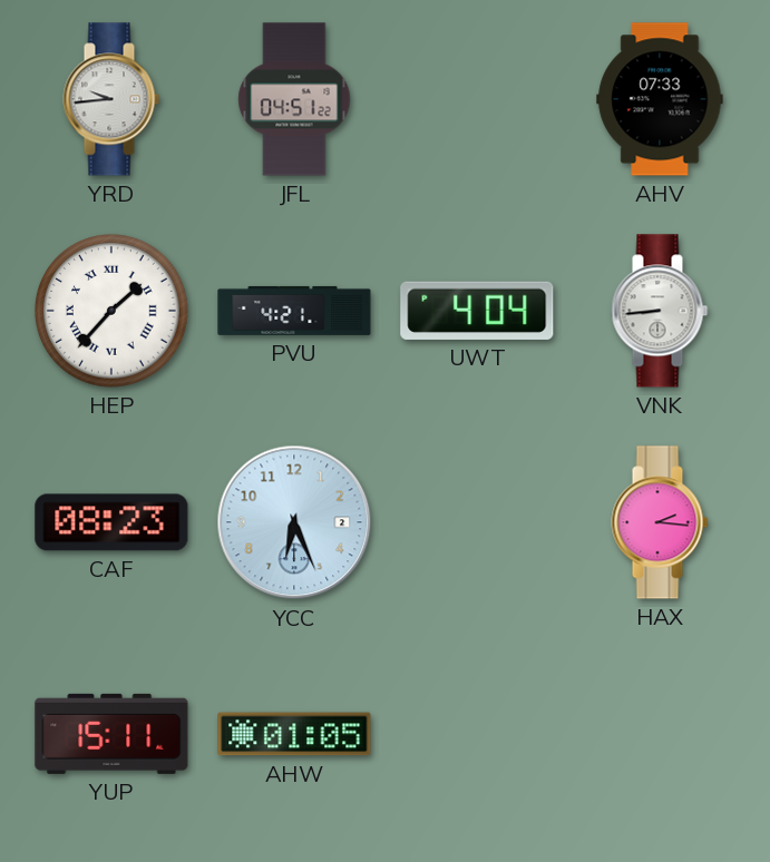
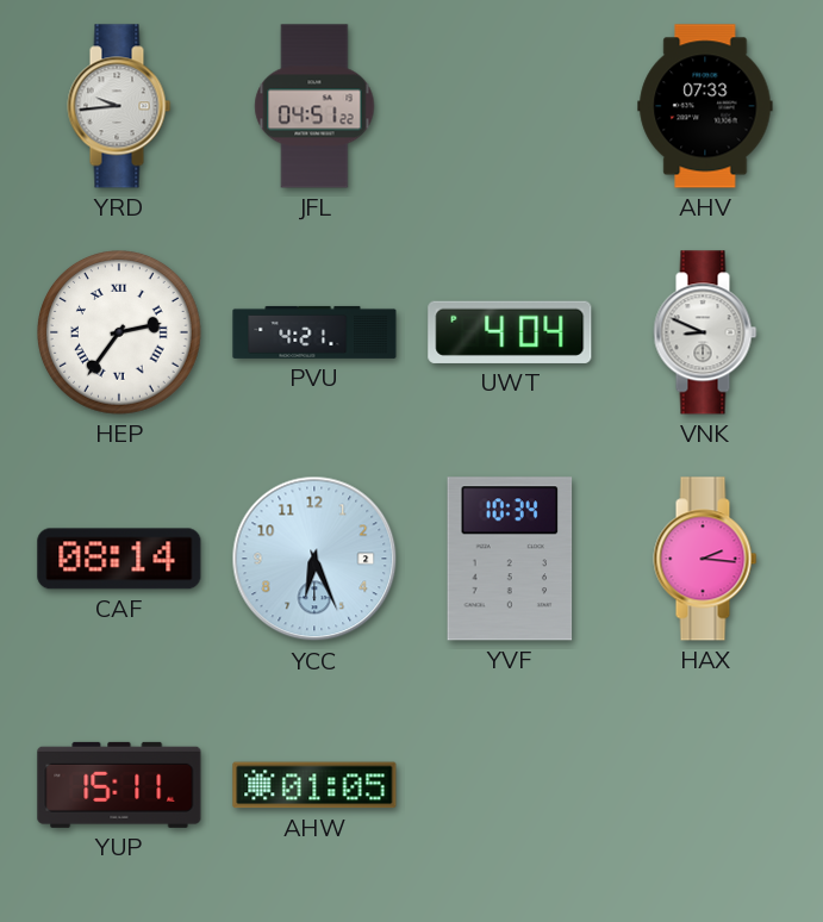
HEP: 1:37 -> 2:36 (120, 334)
VNK: 8:44 -> 8:49 (705, 332)
CAF: 08:23 -> 08:14 (119, 559)
YVF: none -> 10:34 (510, 559)
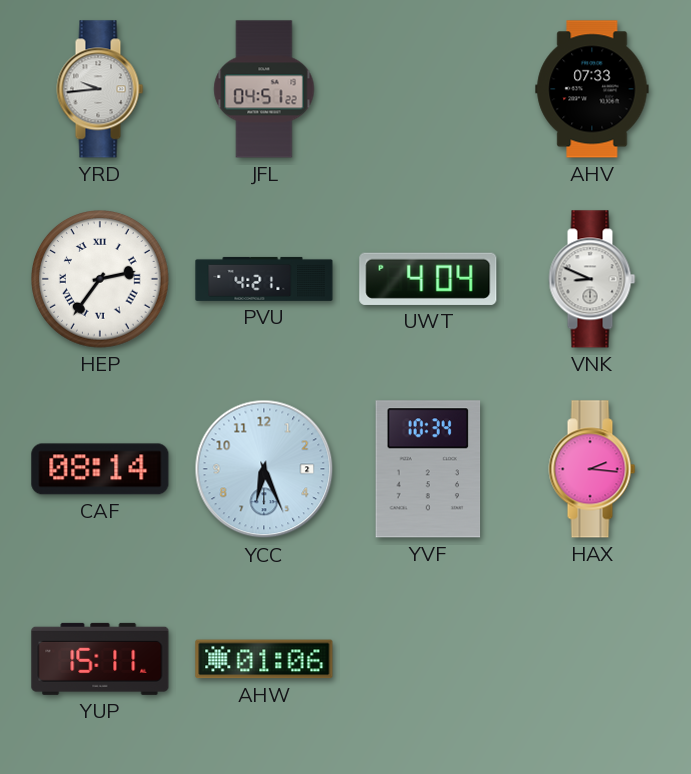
AHW: 01:05 -> 01:06 (264, 659)
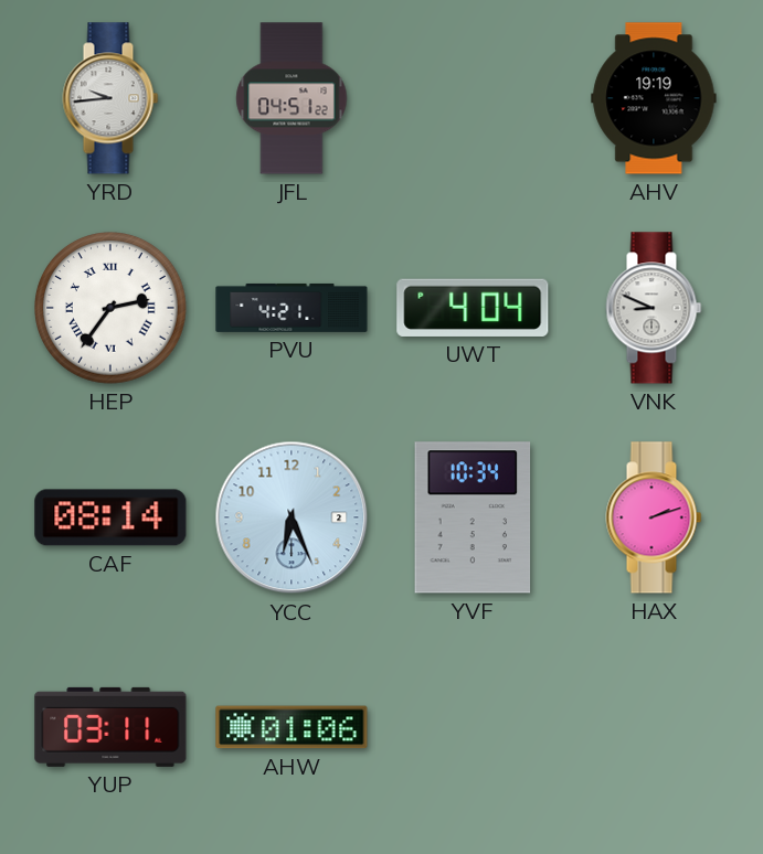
AHV: 07:33 -> 19:19 (654, 98)
HAX: 2:16 -> 2:12 (654, 517)
YUP: 15:11 -> 03:11 (110, 727)
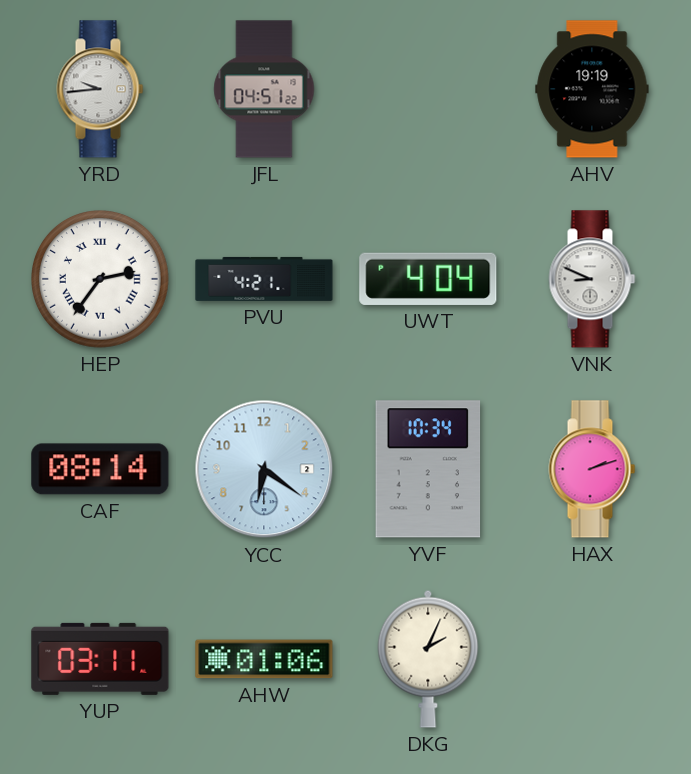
YCC: 6:26 -> 6:21 (264, 469)
DKG: none -> 2:04 (428, 659)
